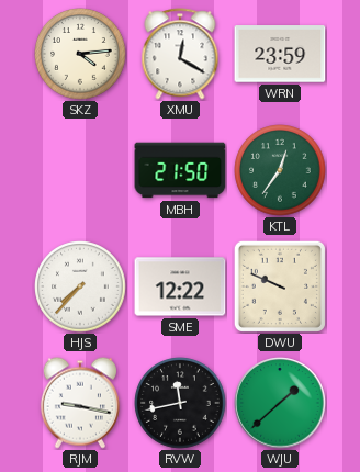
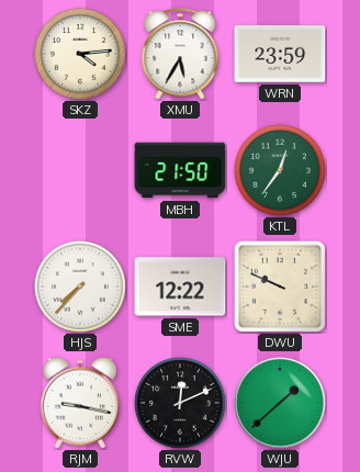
XMU: 12:20 -> 5:35 (180, 54)
RVW: 11:43 -> 12:11 (180, 403)
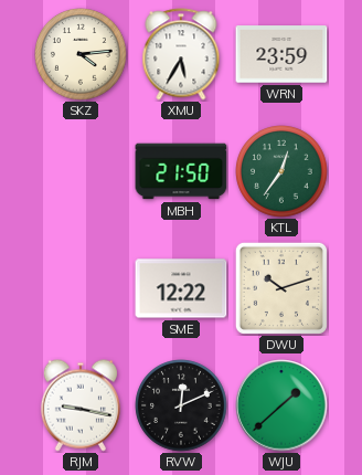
HJS: 7:37 -> none (80, 286)
DWU: 9:49 -> 10:12 (281, 288)
